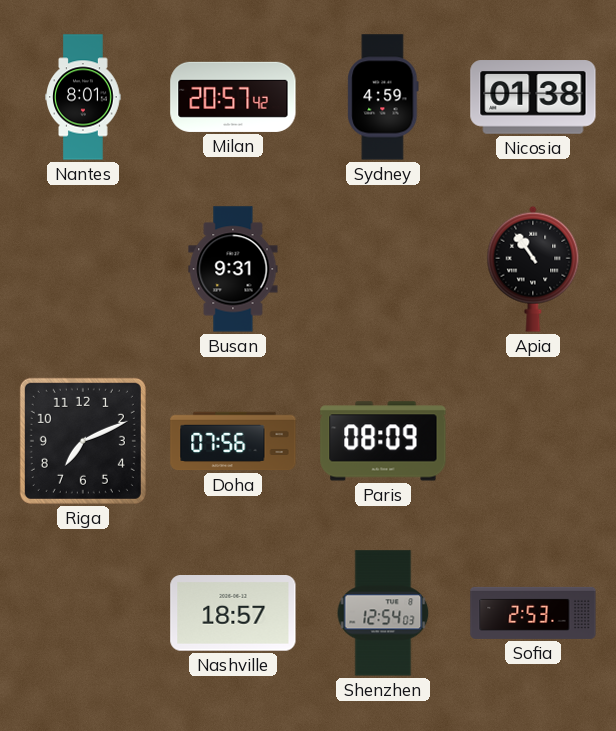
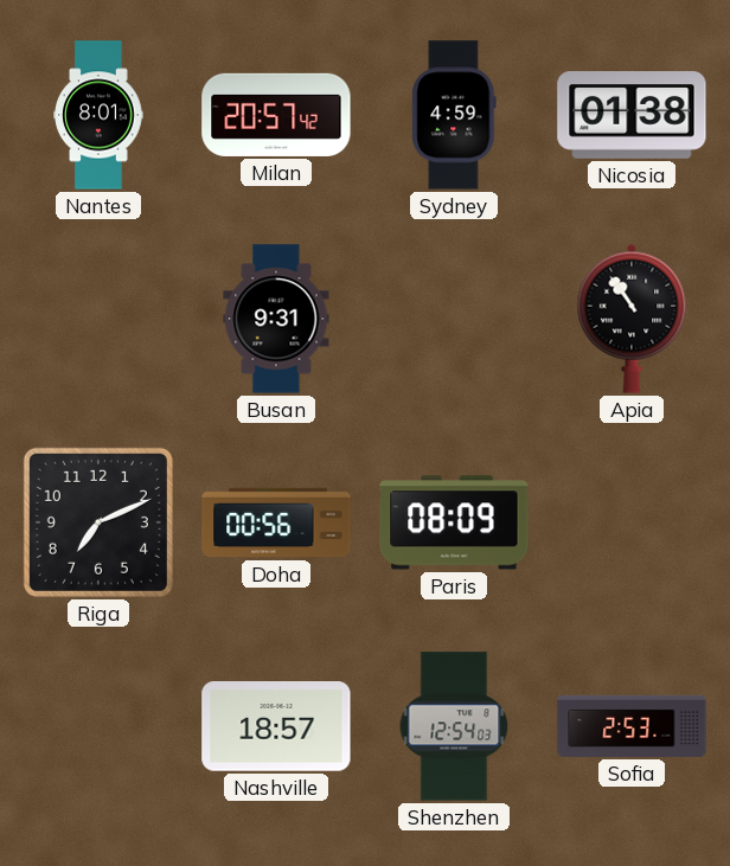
Doha: 07:56 -> 00:56 (276, 522)
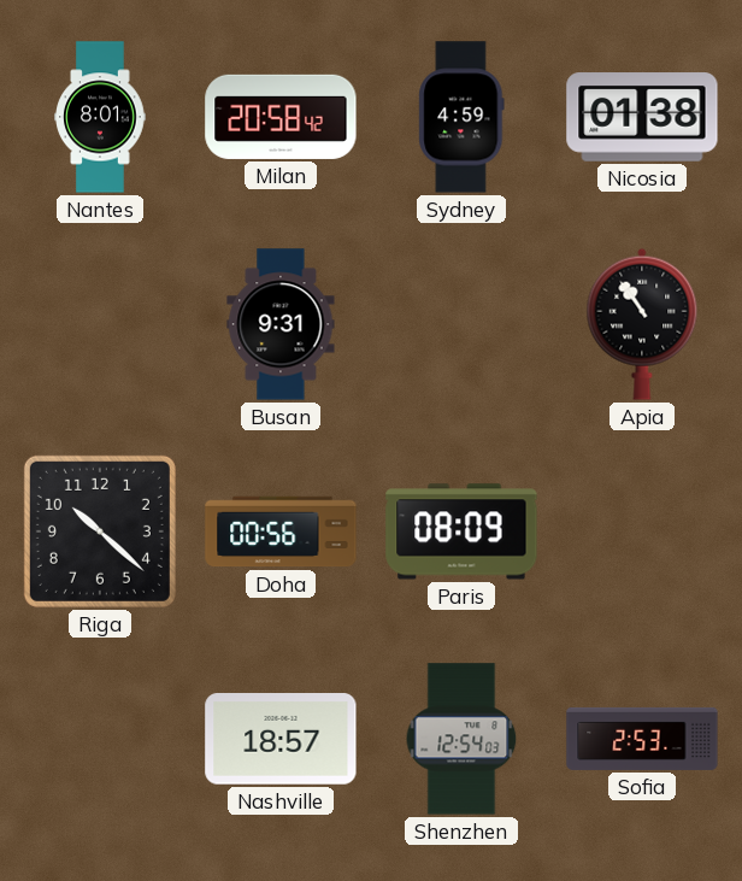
Milan: 20:57 -> 20:58 (281, 117)
Riga: 7:11 -> 10:22 (100, 531)
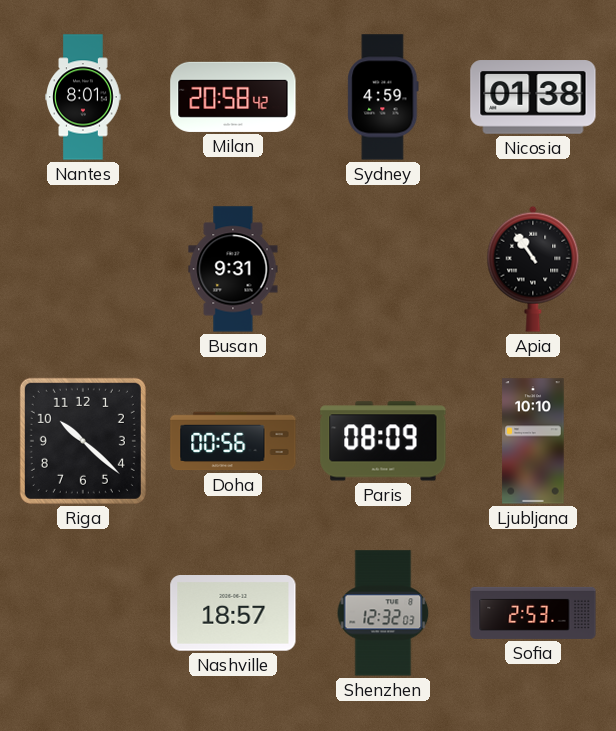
Ljubljana: none -> 10:10 (533, 441)
Shenzhen: 12:54 -> 12:32 (383, 613)
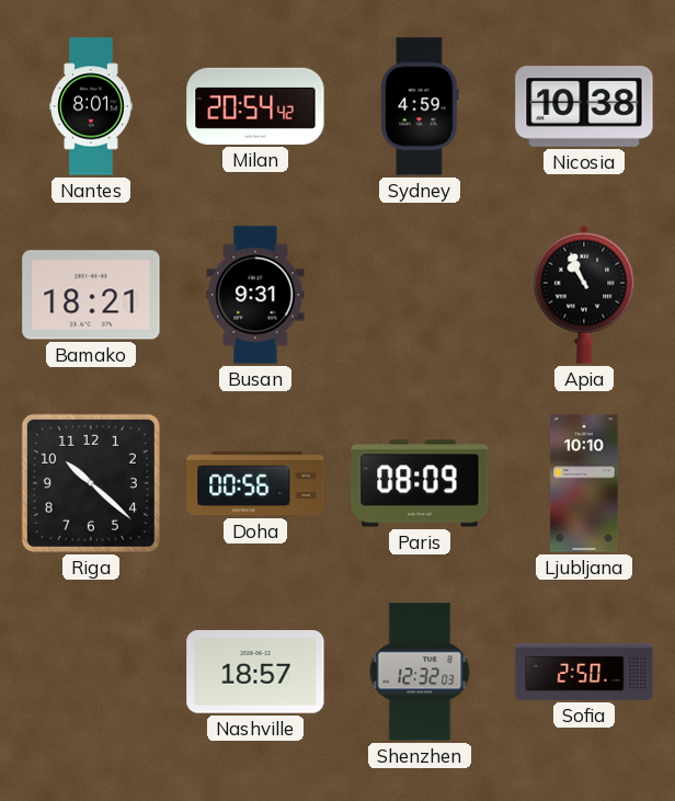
Milan: 20:58 -> 20:54 (255, 106)
Nicosia: 01:38 -> 10:38 (584, 106)
Bamako: none -> 18:21 (91, 295)
Apia: 10:54 -> 10:56 (584, 295)
Sofia: 2:53 -> 2:50 (584, 672)
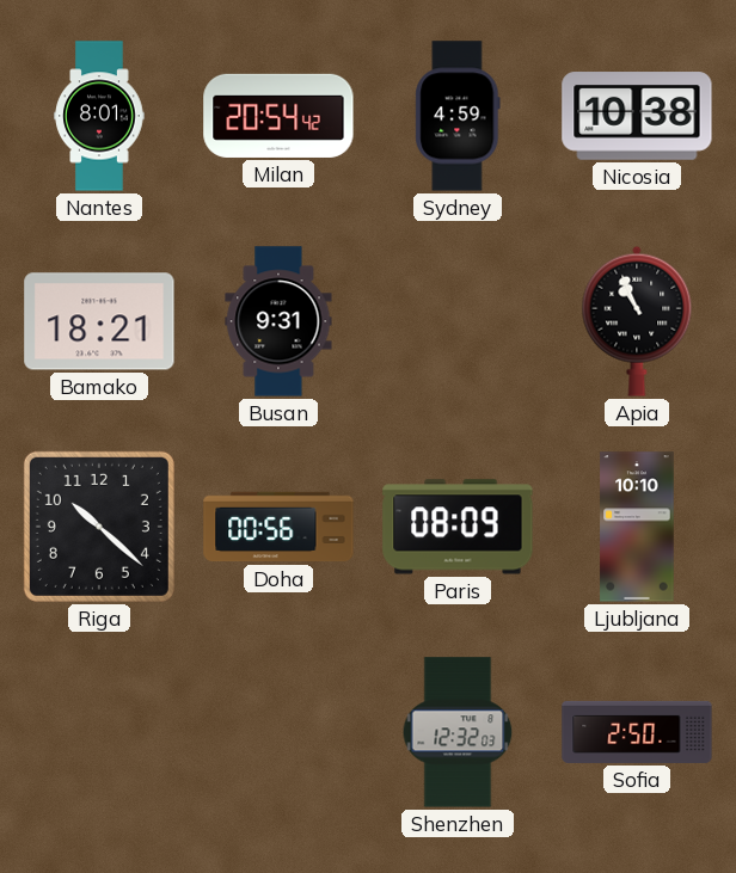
Nashville: 18:57 -> none (255, 673)
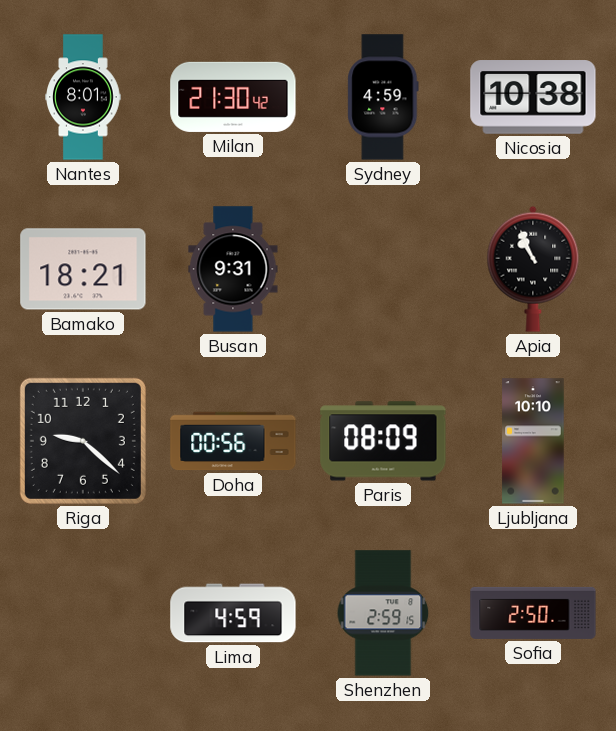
Milan: 20:54 -> 21:30 (233, 97)
Riga: 10:22 -> 9:22 (83, 441)
Lima: none -> 4:59 (233, 613)
Shenzhen: 12:32 -> 2:59 (383, 613)
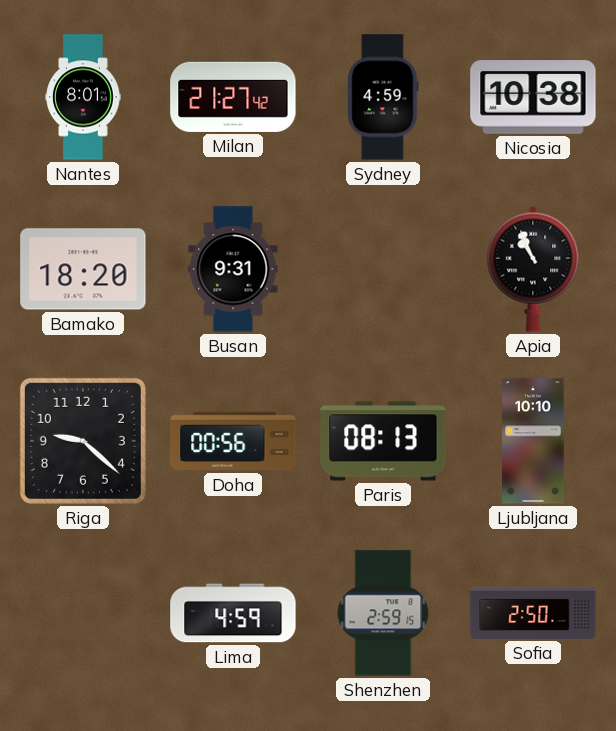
Milan: 21:30 -> 21:27 (233, 97)
Bamako: 18:21 -> 18:20 (83, 269)
Paris: 08:09 -> 08:13 (383, 441)
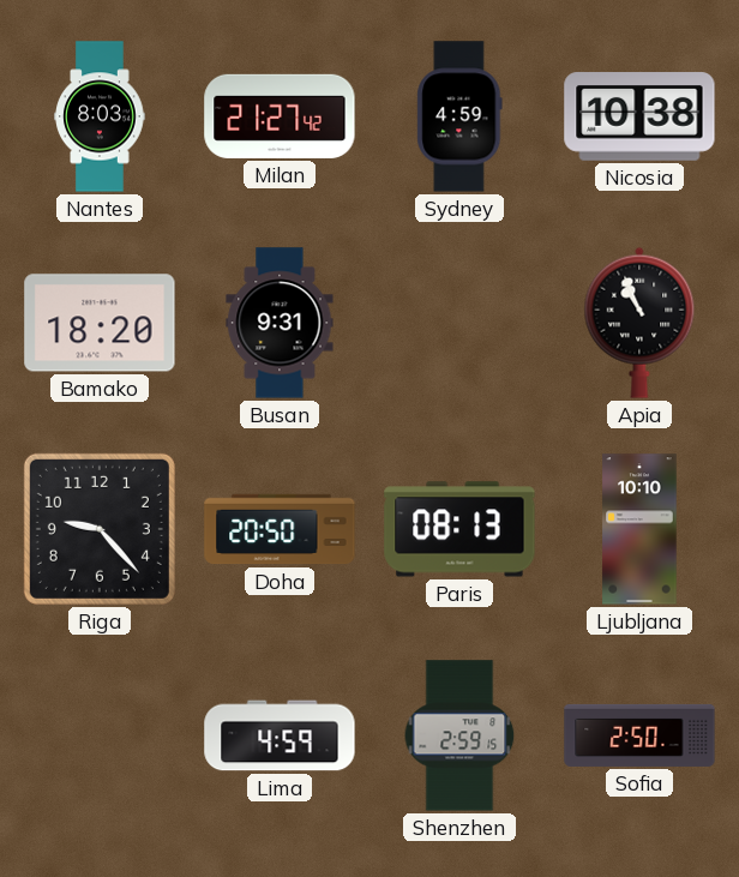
Nantes: 8:01 -> 8:03 (100, 116)
Riga: 9:22 -> 9:23 (100, 529)
Doha: 00:56 -> 20:50 (280, 529)
